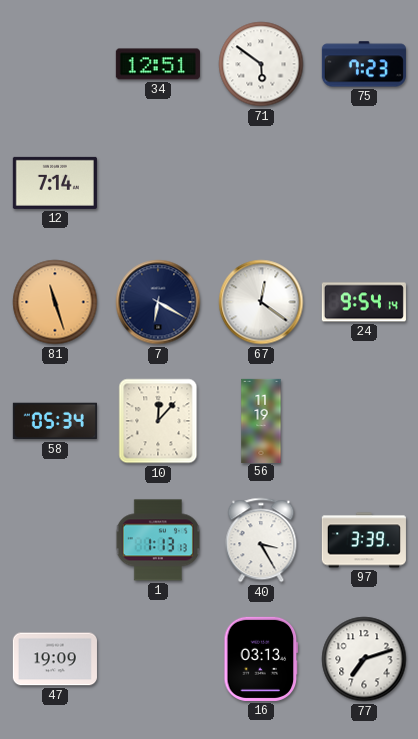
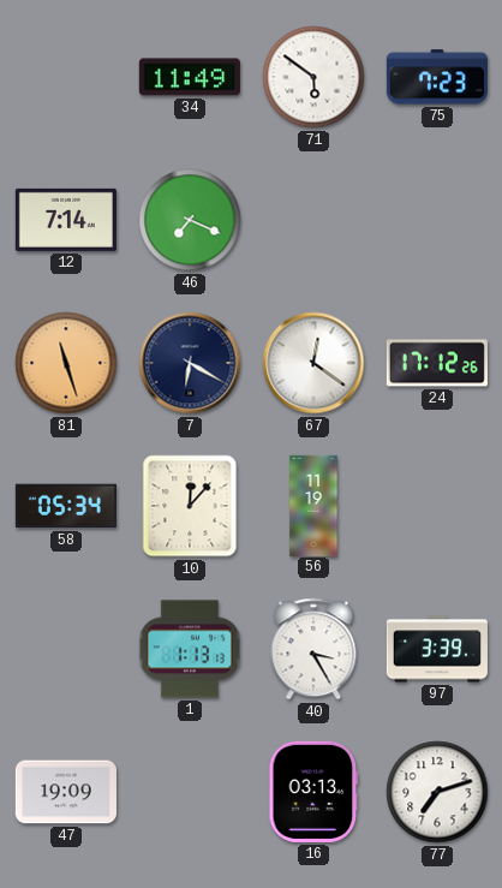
34: 12:51 -> 11:49 (190, 77)
46: none -> 7:19 (190, 220)
24: 9:54 -> 17:12 (437, 363)
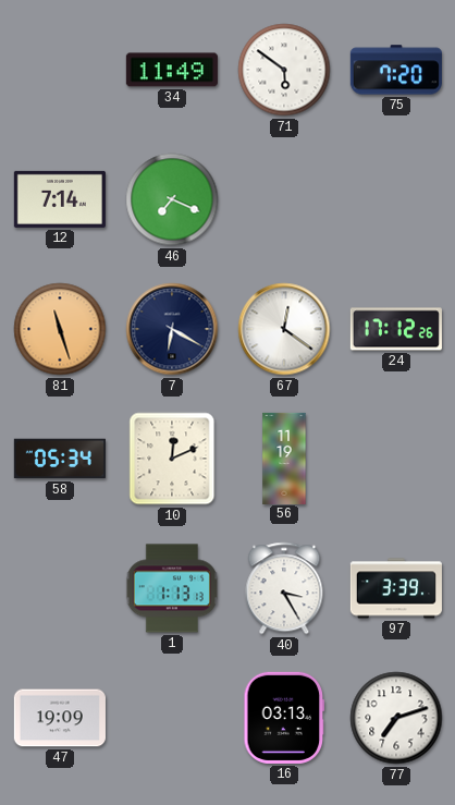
75: 7:23 -> 7:20 (396, 70)
10: 12:07 -> 12:11 (172, 459)
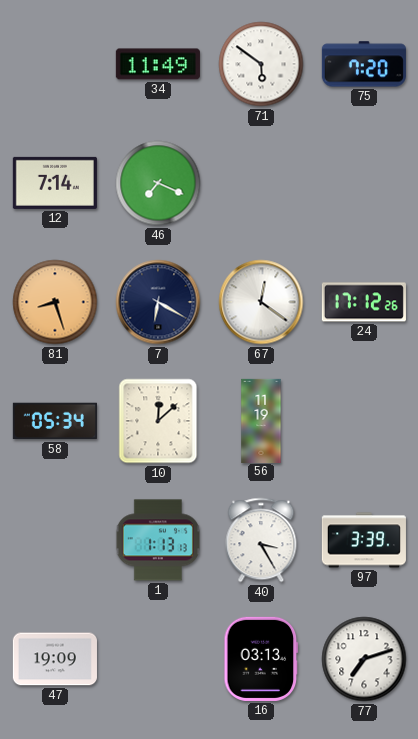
81: 11:27 -> 8:27 (55, 302)
10: 12:11 -> 12:08 (158, 421)
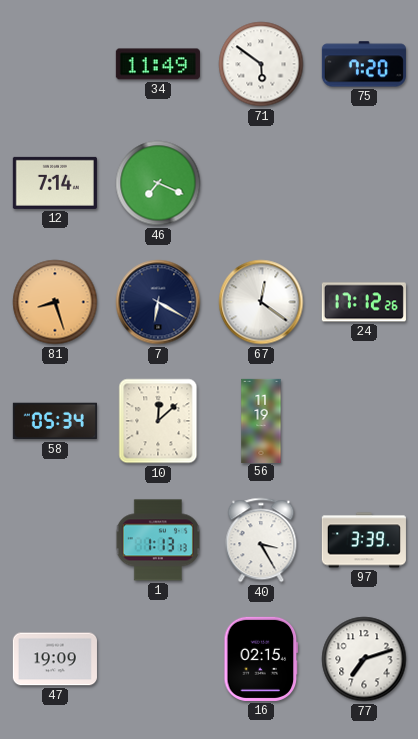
16: 03:13 -> 02:15 (261, 659)
